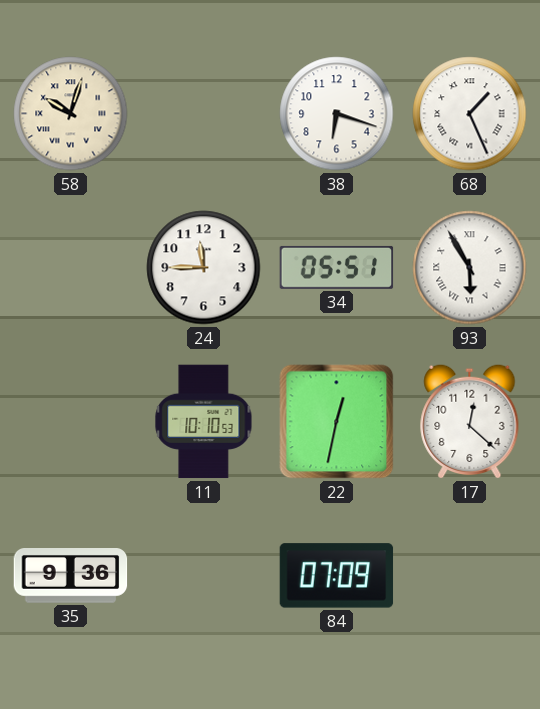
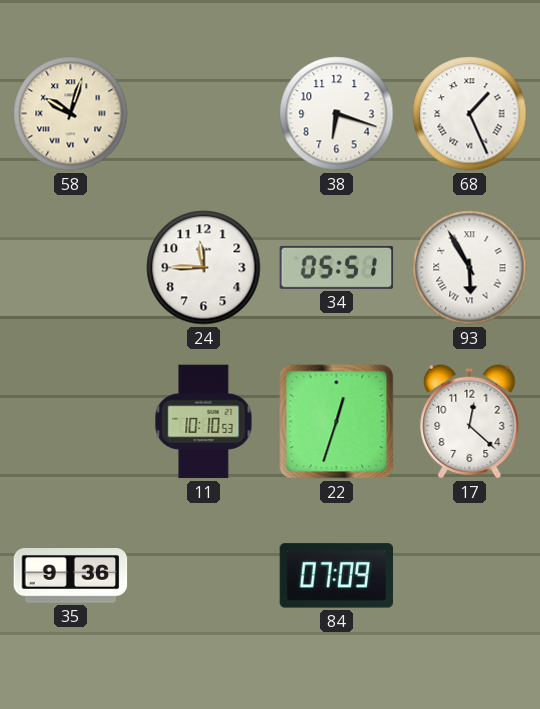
22: 12:32 -> 12:33 (337, 422)
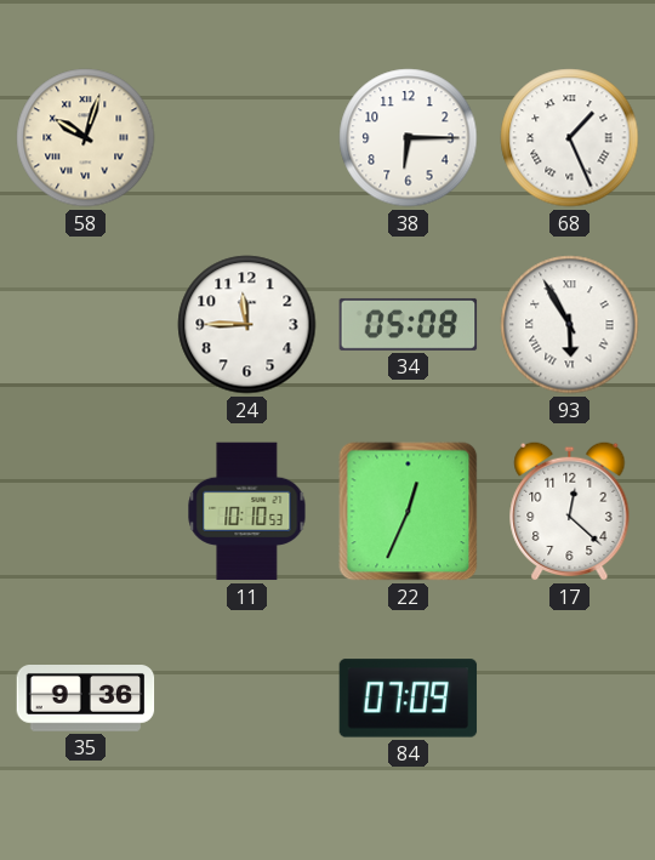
38: 6:18 -> 6:15 (409, 138)
34: 05:51 -> 05:08 (409, 324)
22: 12:33 -> 12:34 (409, 512)
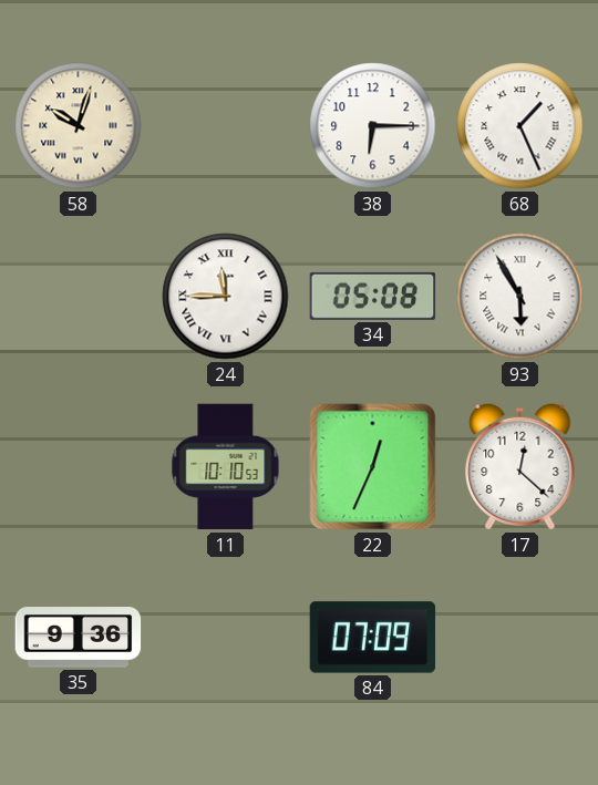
24 numerals: Arabic -> Roman (226, 297)
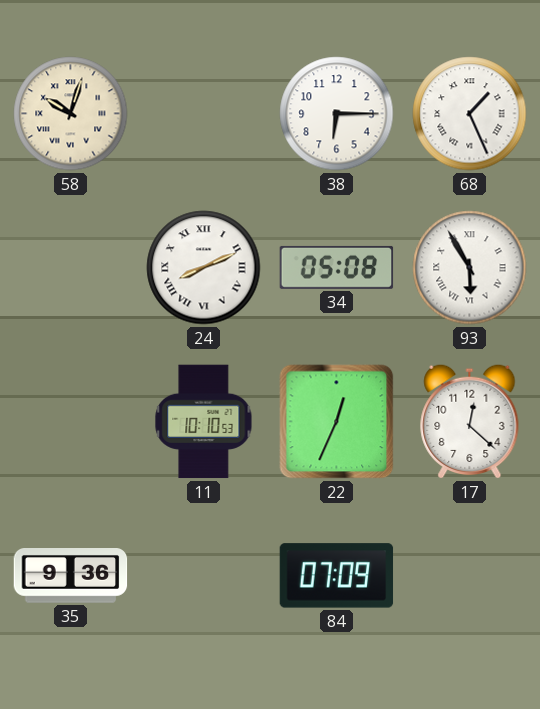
24: 11:45 -> 8:11 (204, 268)
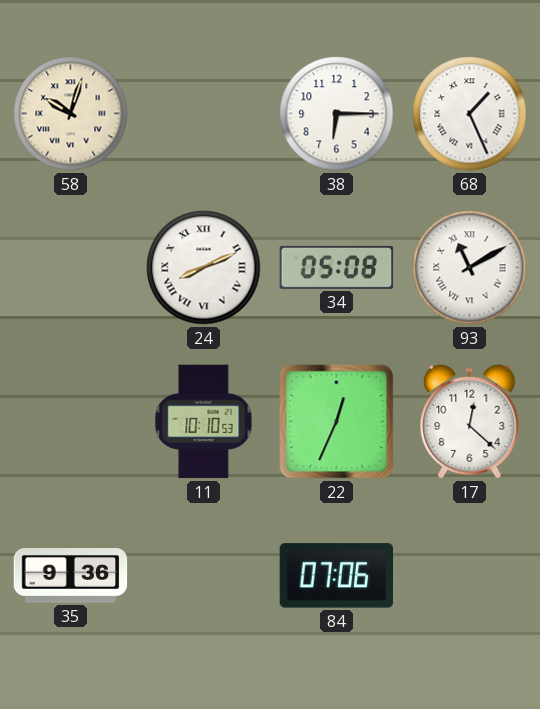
93: 5:55 -> 11:10 (470, 268)
84: 07:09 -> 07:06 (337, 576)
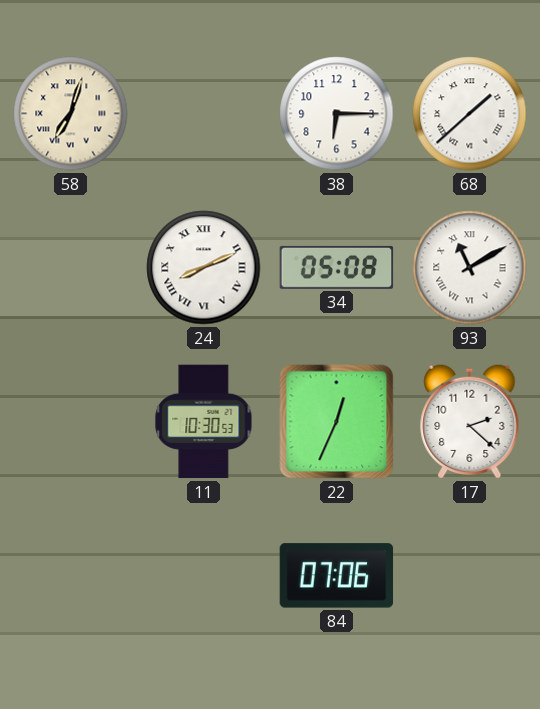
58: 10:03 -> 7:03 (71, 114)
68: 1:26 -> 1:38 (470, 114)
11: 10:10 -> 10:30 (204, 422)
17: 12:22 -> 2:22 (470, 421)
35: 9:36 -> none (71, 576)
